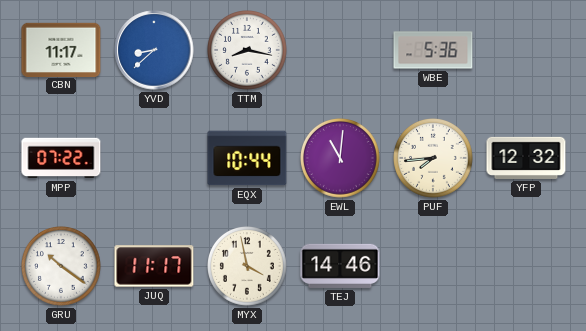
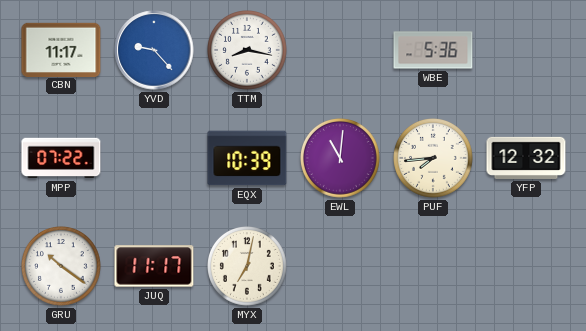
YVD: 8:38 -> 9:23 (154, 50)
EQX: 10:44 -> 10:39 (247, 158)
MYX: 3:58 -> 7:02 (248, 267)
TEJ: 14:46 -> none (340, 266)
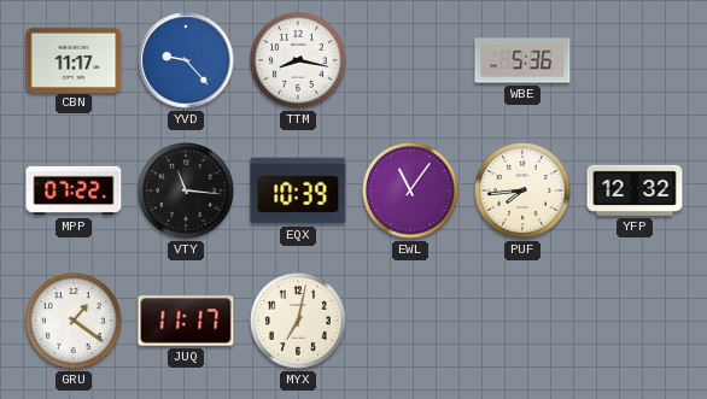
VTY: none -> 11:16 (187, 192)
EWL: 11:01 -> 11:06 (411, 192)
GRU: 10:21 -> 1:21 (75, 322)
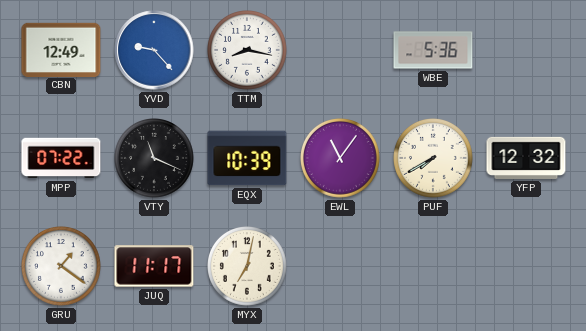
CBN: 11:17 -> 12:49 (61, 49)
VTY: 11:16 -> 11:19 (155, 159)
PUF: 7:44 -> 7:40 (434, 159)
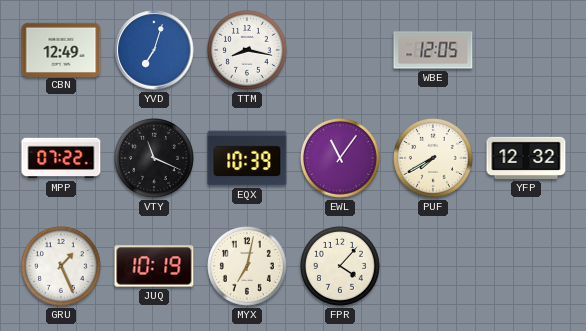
YVD: 9:23 -> 7:03 (154, 50)
WBE: 5:36 -> 12:05 (433, 50)
GRU: 1:21 -> 1:26 (62, 267)
JUQ: 11:17 -> 10:19 (154, 266)
FPR: none -> 4:07 (341, 267)
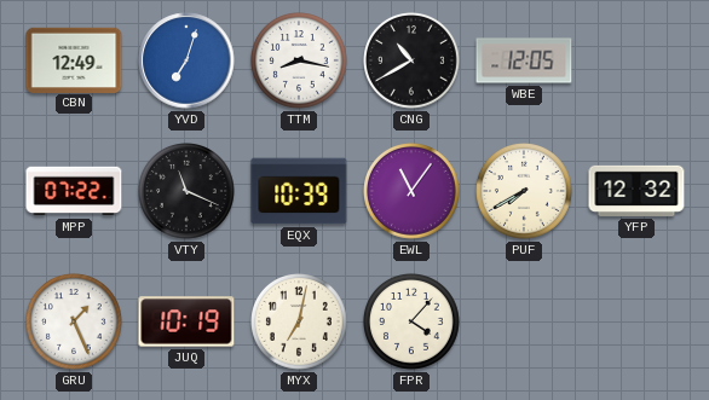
CNG: none -> 10:40 (413, 62)
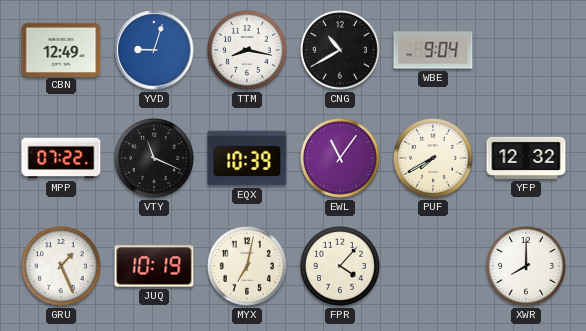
YVD: 7:03 -> 9:03 (154, 50)
WBE: 12:05 -> 9:04 (433, 50)
XWR: none -> 8:00 (527, 267)
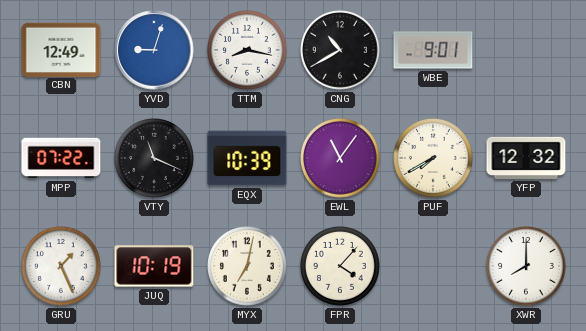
WBE: 9:04 -> 9:01 (433, 50)
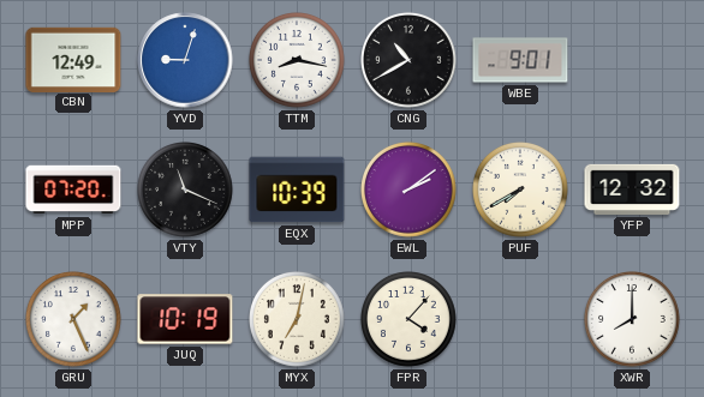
MPP: 07:22 -> 07:20 (73, 190)
EWL: 11:06 -> 2:09 (410, 191)
